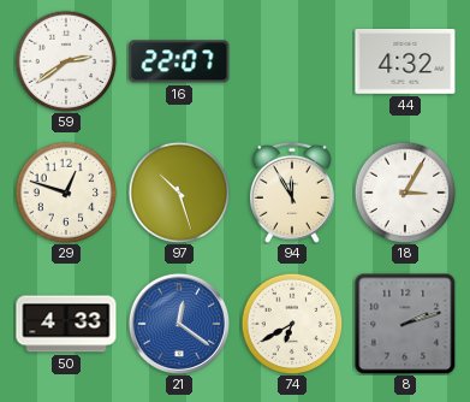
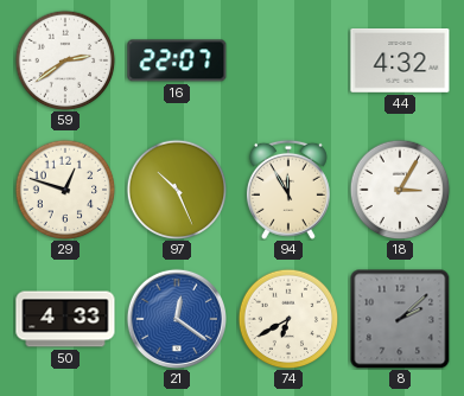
97: 10:27 -> 10:26 (177, 190)
8: 2:12 -> 2:08 (400, 319)
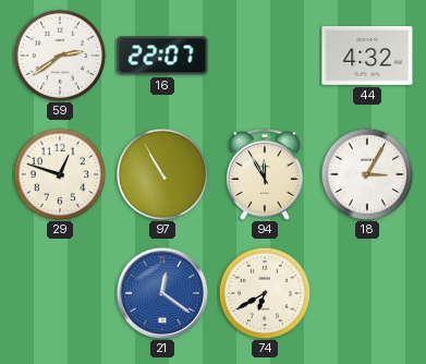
97: 10:26 -> 10:55 (162, 174)
50: 4:33 -> none (65, 319)
8: 2:08 -> none (400, 319)
